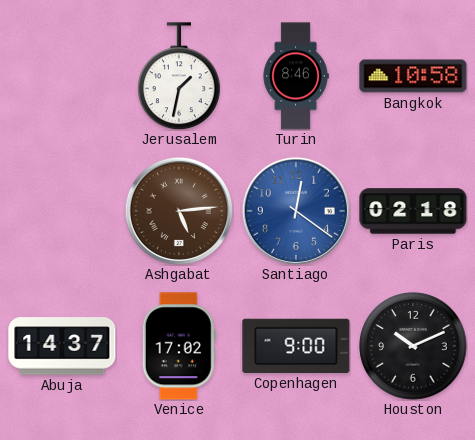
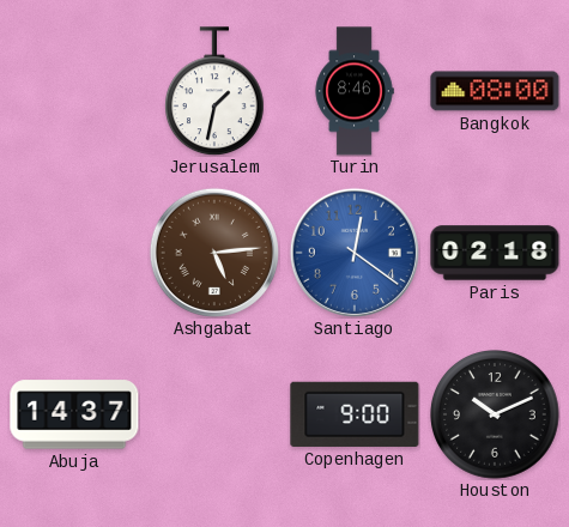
Bangkok: 10:58 -> 08:00 (495, 91)
Venice: 17:02 -> none (179, 346)
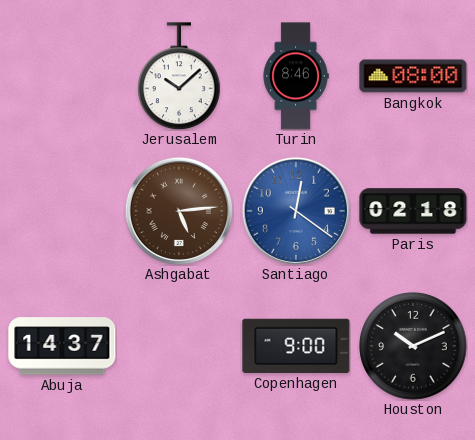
Jerusalem: 1:32 -> 10:08 (180, 76)
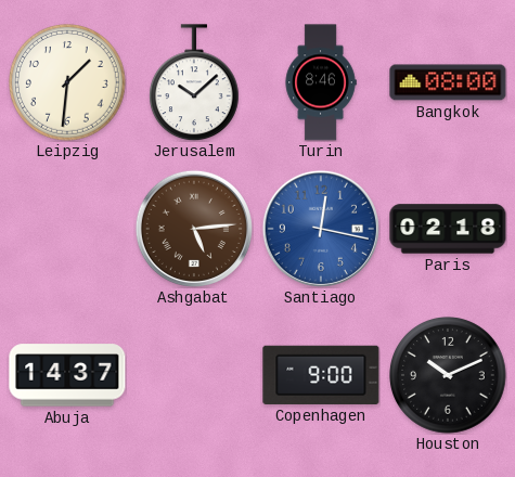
Leipzig: none -> 1:31 (67, 82)
Santiago: 12:21 -> 12:17 (321, 229)
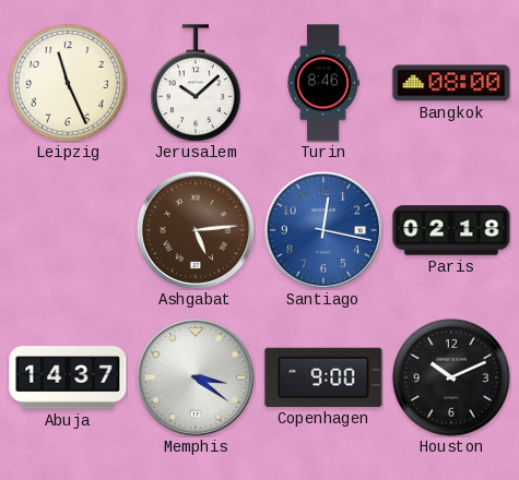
Leipzig: 1:31 -> 11:26 (68, 83)
Memphis: none -> 3:21 (196, 377)
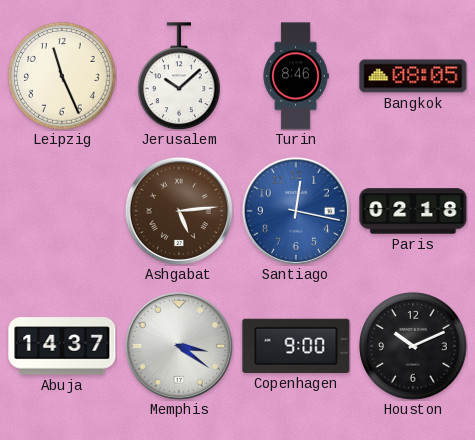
Bangkok: 08:00 -> 08:05 (413, 76)
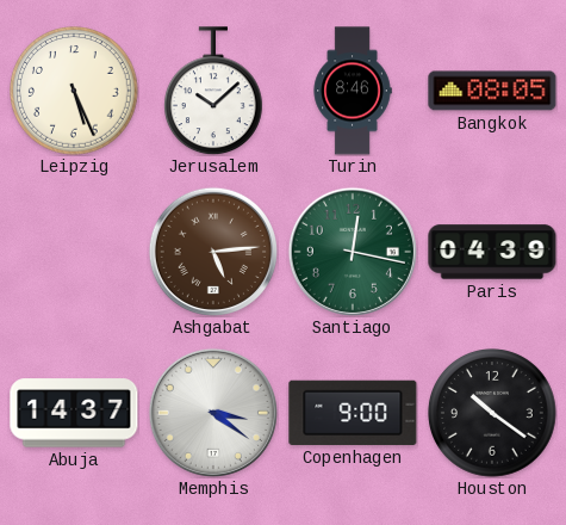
Leipzig: 11:26 -> 5:26 (74, 91)
Santiago dial: blue -> green (353, 252)
Paris: 02:18 -> 04:39 (492, 252)
Houston: 10:11 -> 10:21 (492, 413)
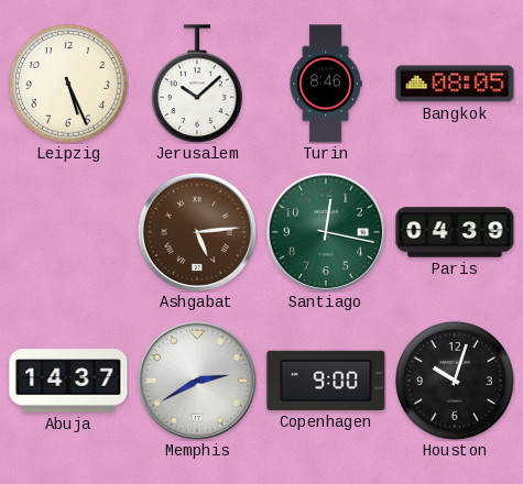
Memphis: 3:21 -> 2:40 (197, 381)
Houston: 10:21 -> 10:03 (455, 381)
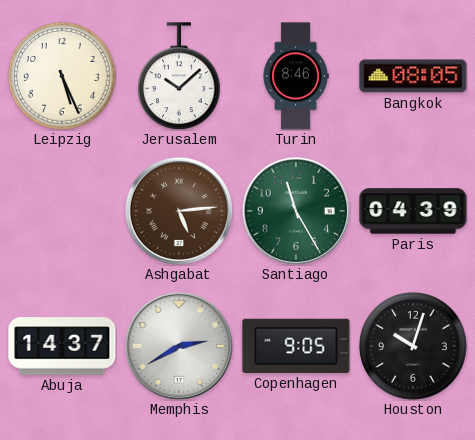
Santiago: 12:17 -> 11:25 (296, 211)
Copenhagen: 9:00 -> 9:05 (296, 346)
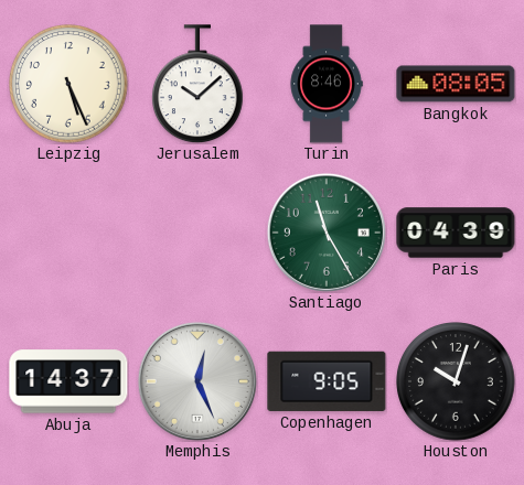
Ashgabat: 5:14 -> none (179, 211)
Memphis: 2:40 -> 12:26 (197, 381)
